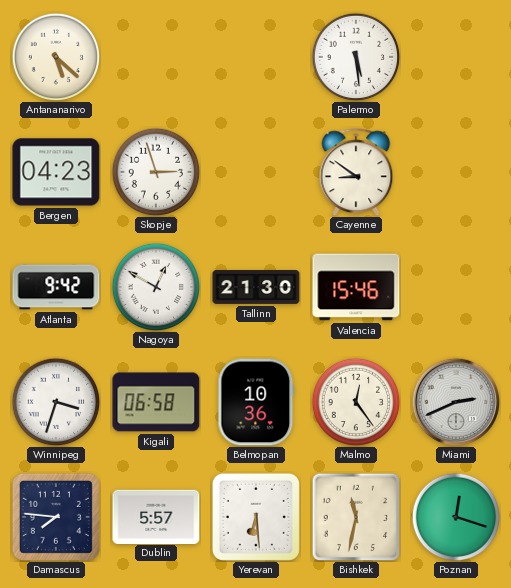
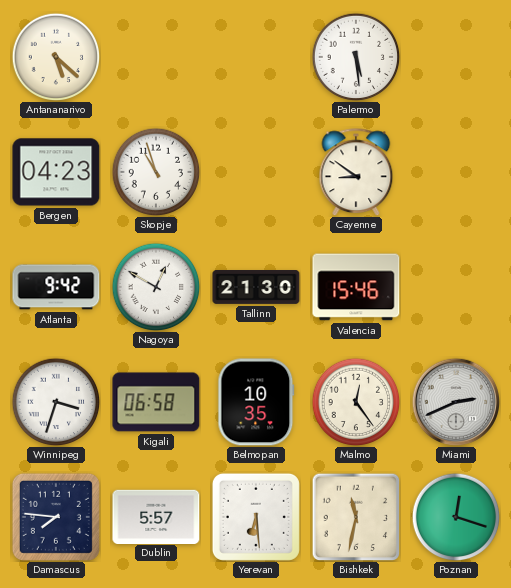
Skopje: 2:57 -> 10:57 (156, 172)
Belmopan: 10:36 -> 10:35 (256, 402)
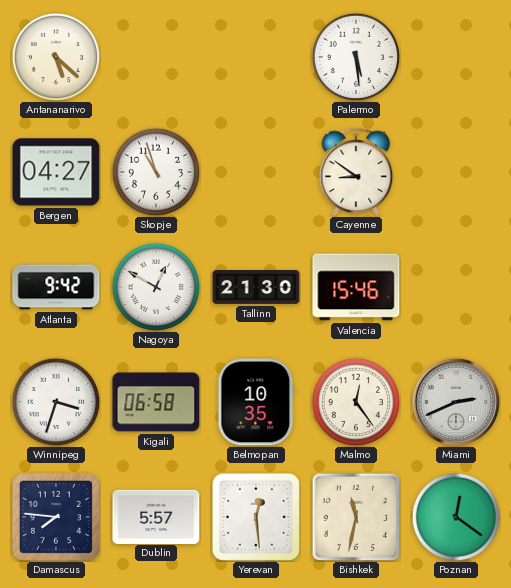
Bergen: 04:23 -> 04:27 (56, 172)
Yerevan: 6:29 -> 12:29 (256, 517)
Poznan: 12:18 -> 12:21 (456, 517)
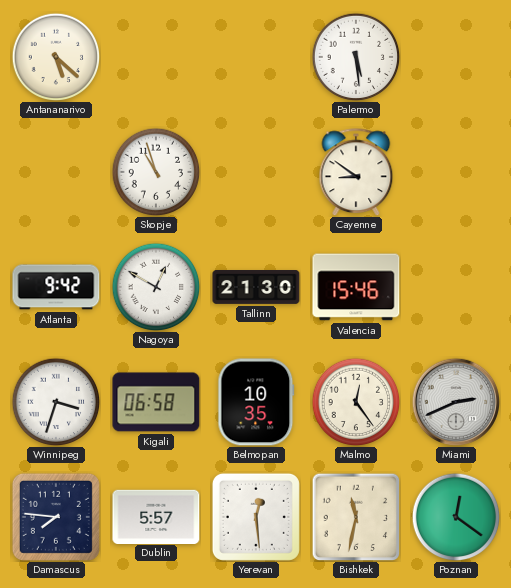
Bergen: 04:27 -> none (56, 172)
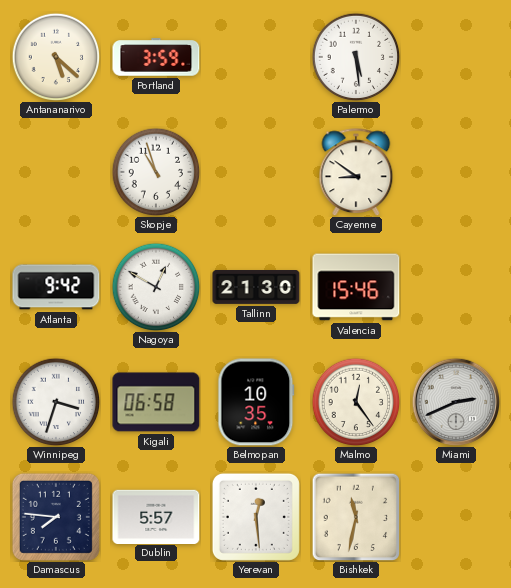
Portland: none -> 3:59 (156, 57)
Poznan: 12:21 -> none (456, 517)
